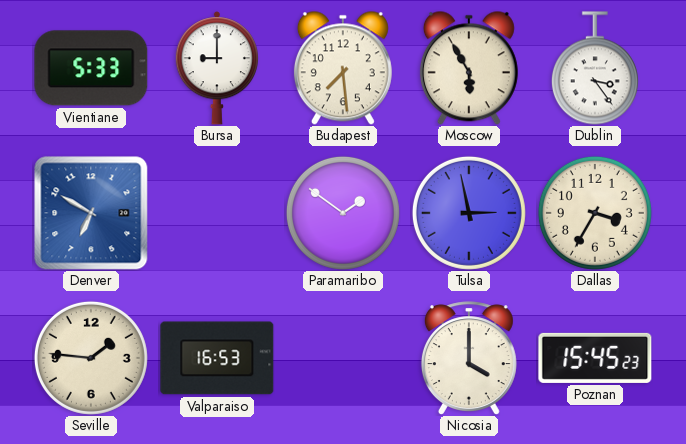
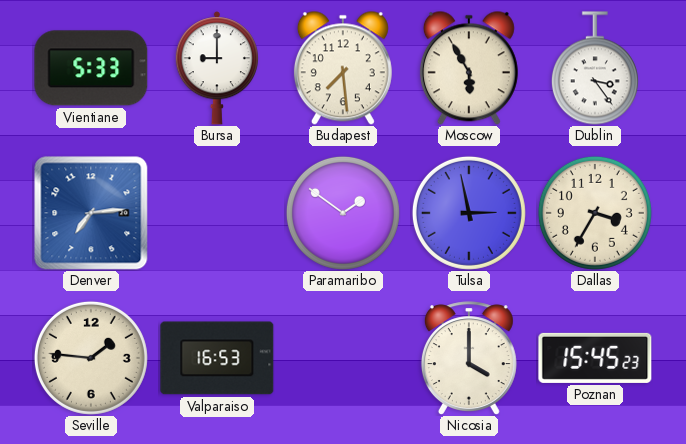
Denver: 6:50 -> 7:14 (91, 213)
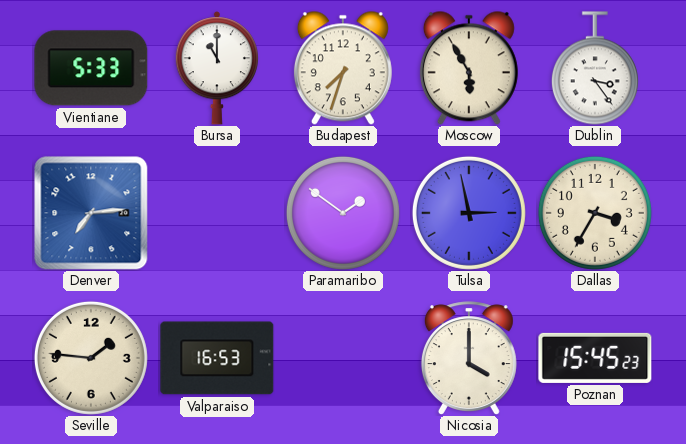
Bursa: 9:00 -> 11:00 (216, 68)
Budapest: 7:29 -> 7:33 (343, 68)
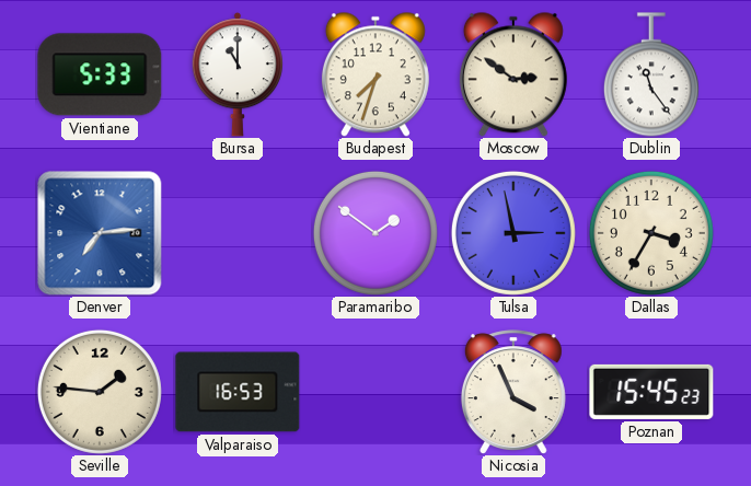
Moscow: 5:55 -> 2:51 (513, 74)
Dublin: 3:24 -> 11:24 (651, 74)
Nicosia: 4:00 -> 3:56 (513, 392)
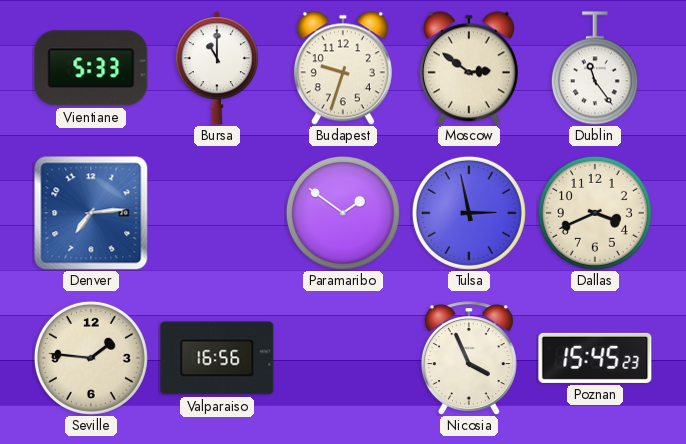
Budapest: 7:33 -> 9:33 (343, 68)
Dallas: 3:35 -> 3:41 (595, 213)
Valparaiso: 16:53 -> 16:56 (217, 358)
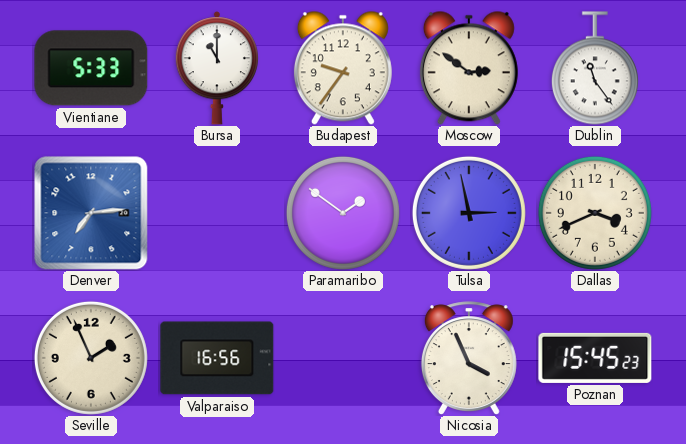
Budapest: 9:33 -> 9:36 (343, 68)
Seville: 1:46 -> 1:56 (91, 358)
